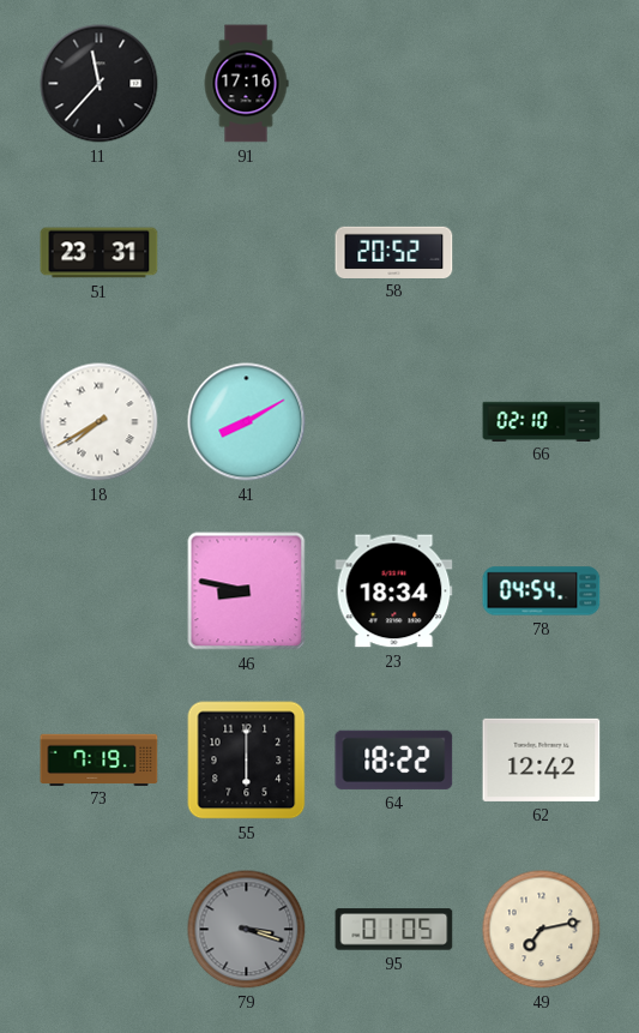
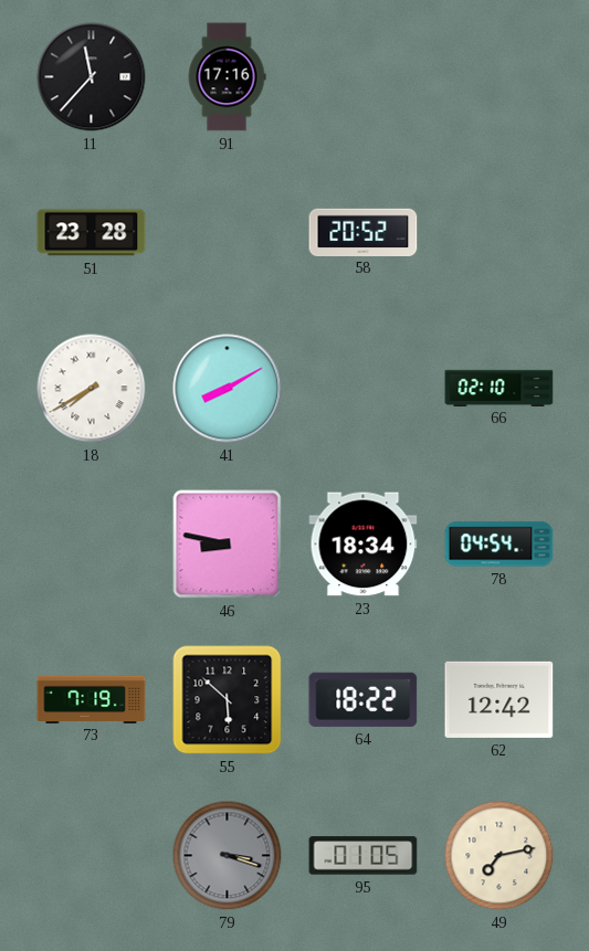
51: 23:31 -> 23:28 (92, 233)
55: 6:00 -> 5:52 (228, 700)
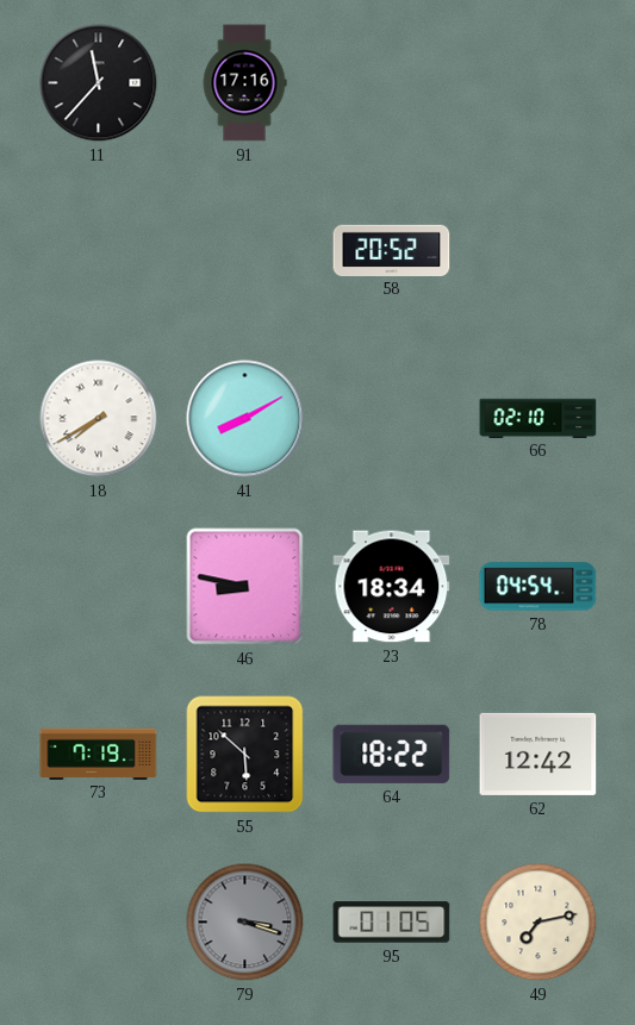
51: 23:28 -> none (92, 233)
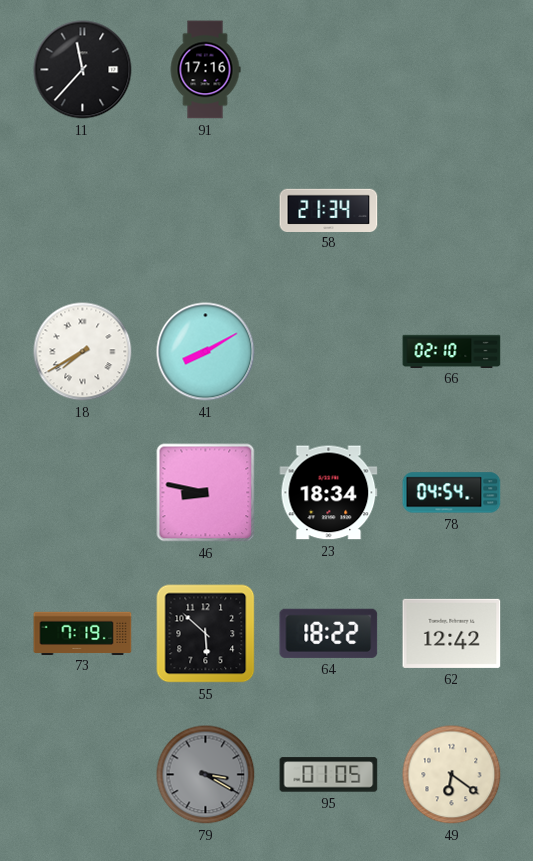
58: 20:52 -> 21:34 (329, 210)
79: 3:18 -> 3:20 (206, 775)
49: 7:13 -> 6:21 (452, 775)
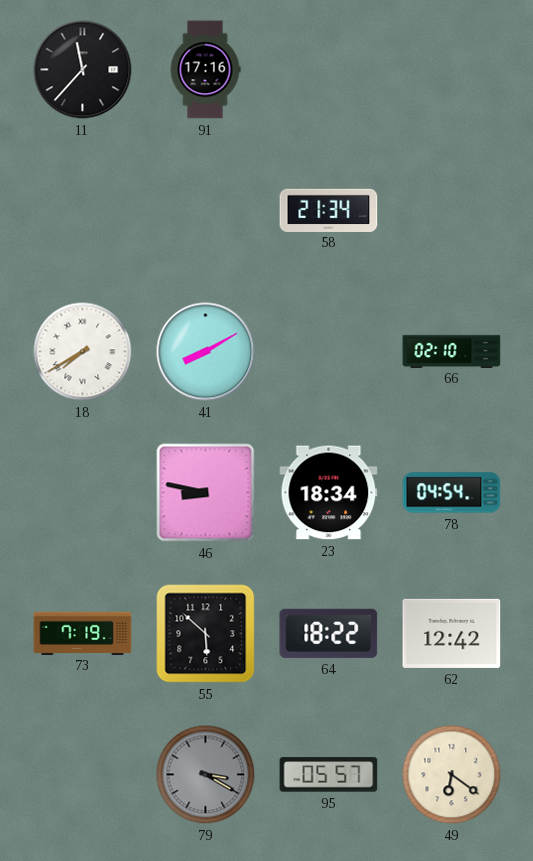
95: 01:05 -> 05:57 (329, 775)
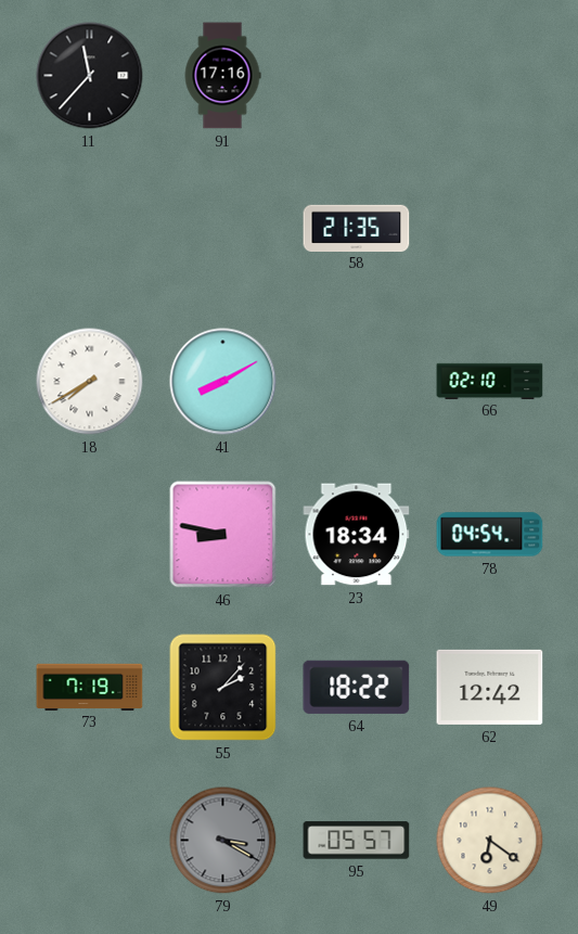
58: 21:34 -> 21:35 (357, 228)
55: 5:52 -> 2:07 (223, 688)
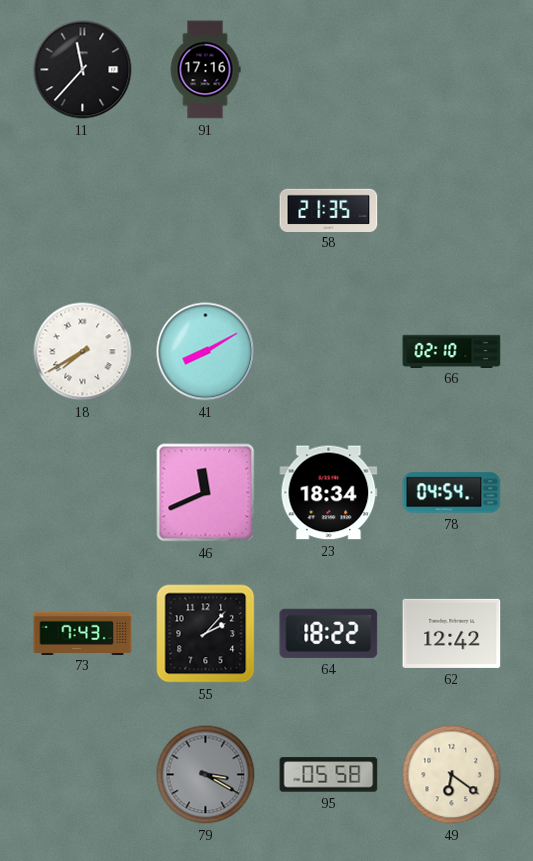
46: 8:47 -> 11:41 (206, 493)
73: 7:19 -> 7:43 (83, 633)
95: 05:57 -> 05:58 (329, 775)
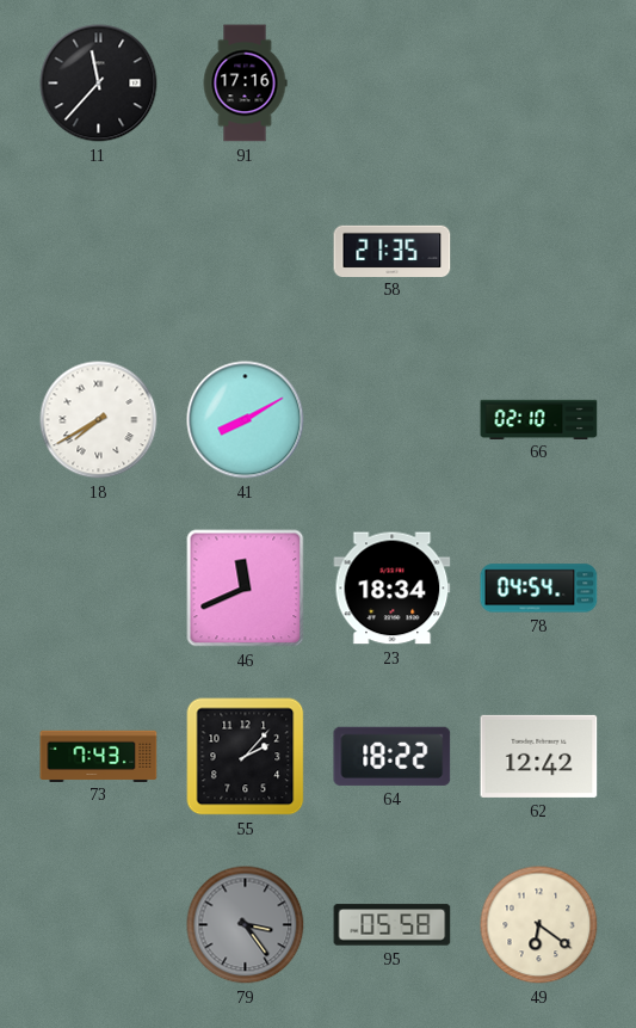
79: 3:20 -> 3:24 (246, 925)
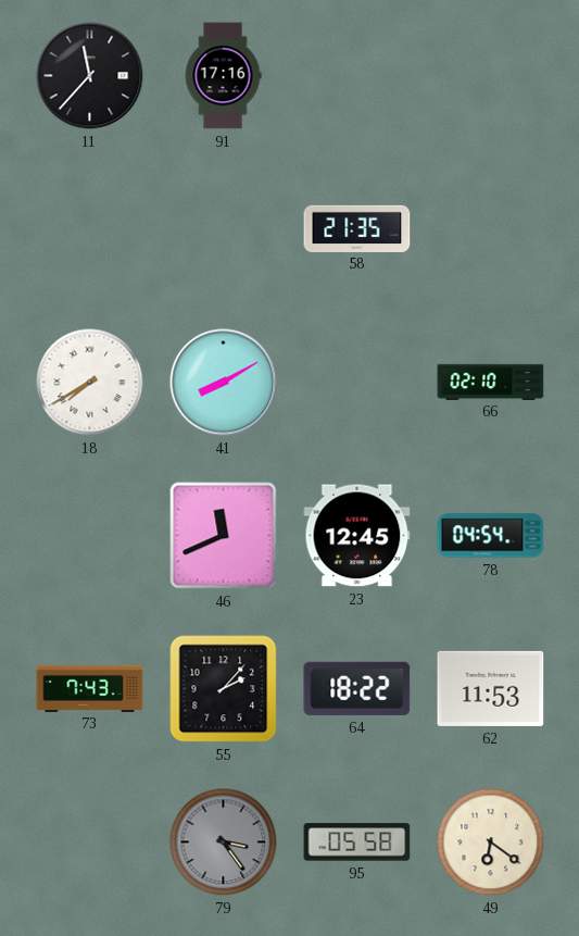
23: 18:34 -> 12:45 (357, 536)
62: 12:42 -> 11:53 (491, 688)
